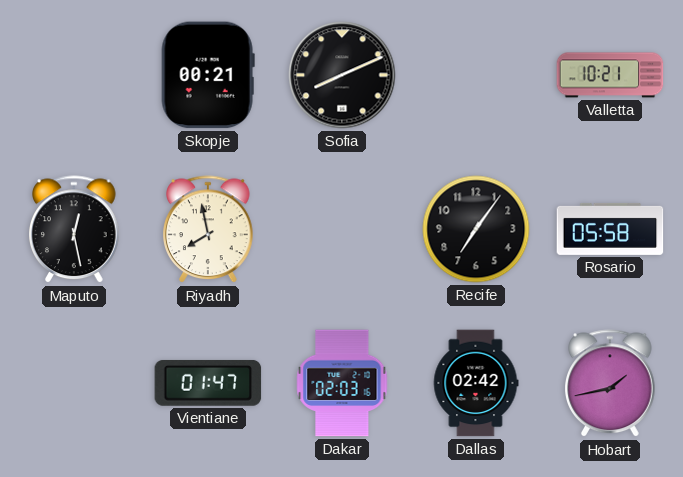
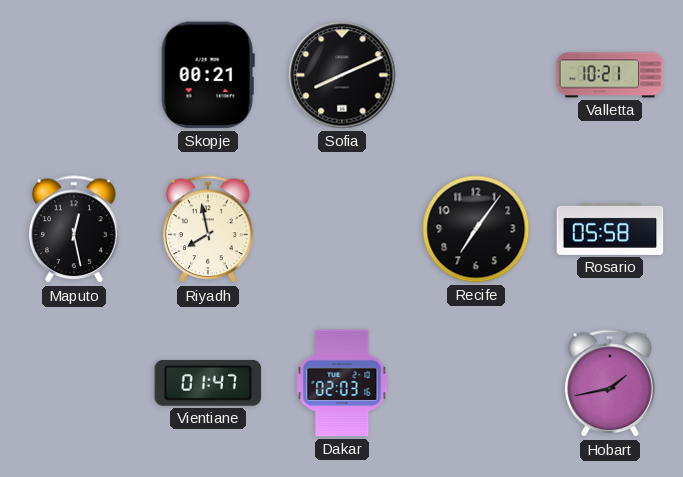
Dallas: 02:42 -> none (476, 383)
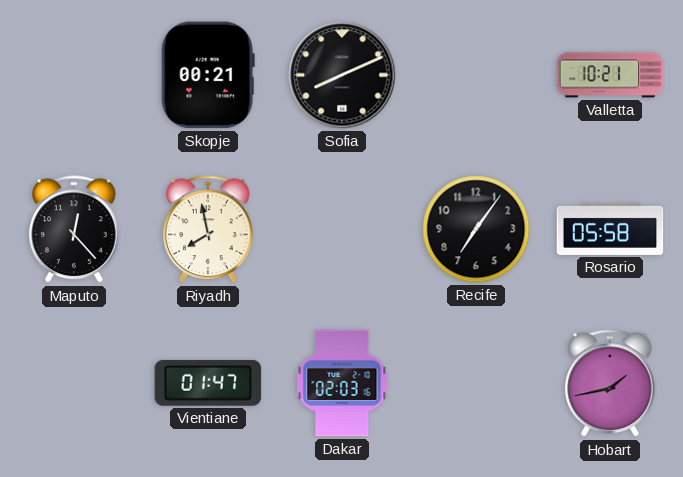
Maputo: 12:28 -> 12:23 (74, 230)
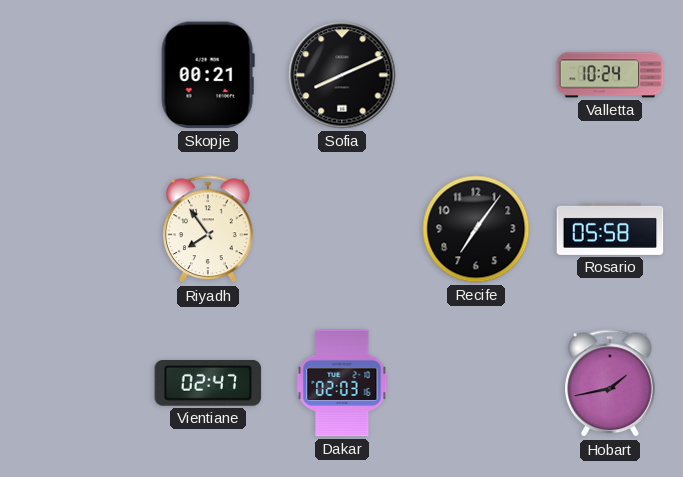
Valletta: 10:21 -> 10:24 (610, 75)
Maputo: 12:23 -> none (74, 230)
Riyadh: 7:58 -> 7:54 (208, 230)
Vientiane: 01:47 -> 02:47 (208, 383)
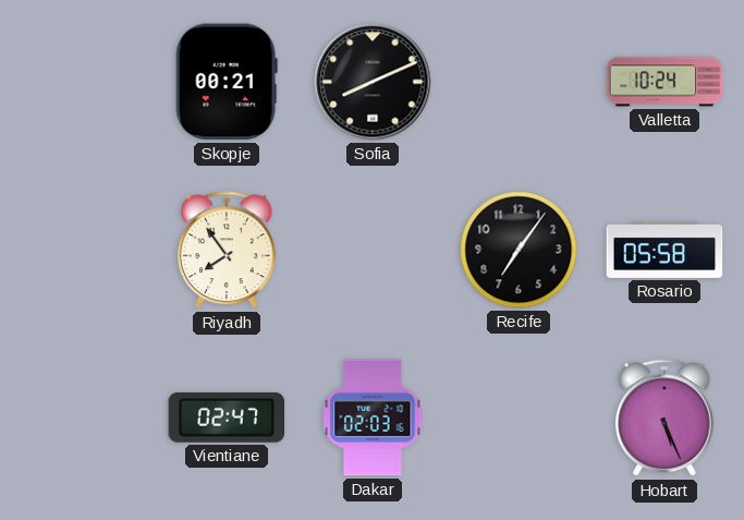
Hobart: 1:43 -> 5:26 (664, 419)
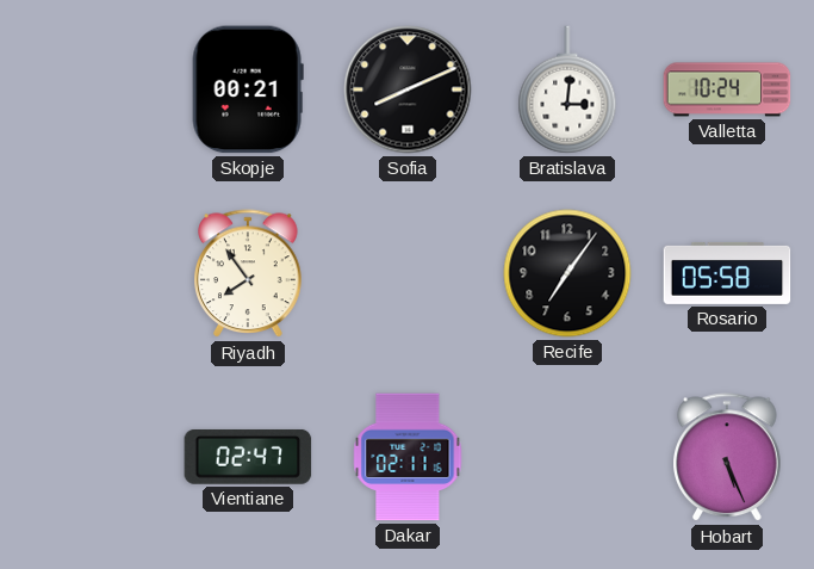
Bratislava: none -> 3:01 (567, 89)
Dakar: 02:03 -> 02:11 (408, 457)
